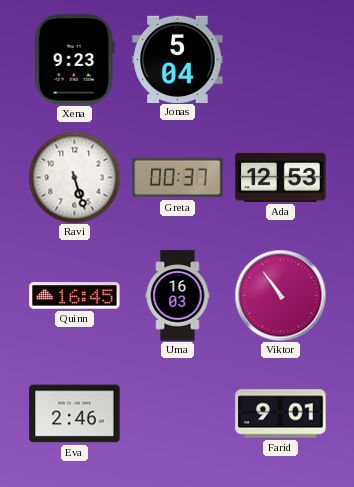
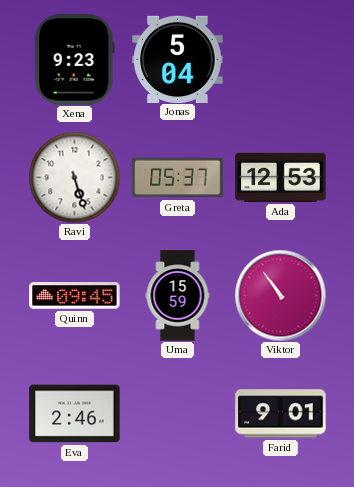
Greta: 00:37 -> 05:37 (178, 178)
Quinn: 16:45 -> 09:45 (75, 296)
Uma: 16:03 -> 15:59 (178, 296)
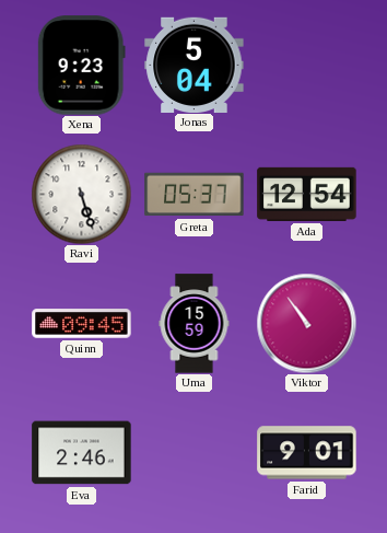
Ada: 12:53 -> 12:54 (307, 194)
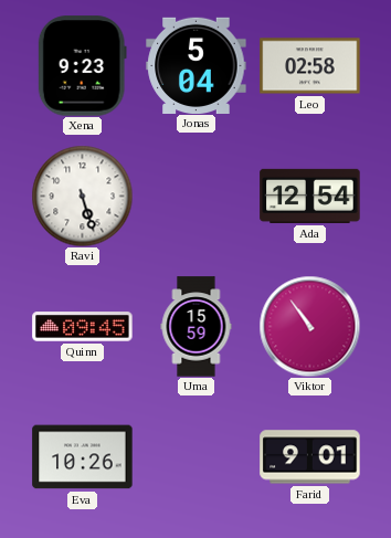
Leo: none -> 02:58 (310, 66)
Greta: 05:37 -> none (195, 195)
Eva: 2:46 -> 10:26 (83, 457)
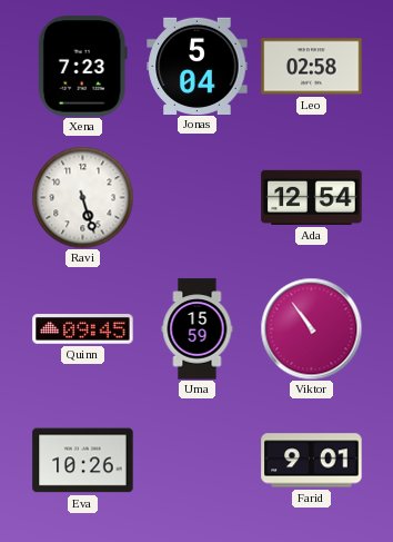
Xena: 9:23 -> 7:23 (82, 67)
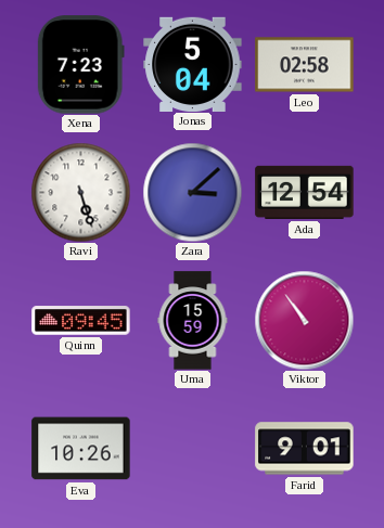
Zara: none -> 3:08 (192, 192)
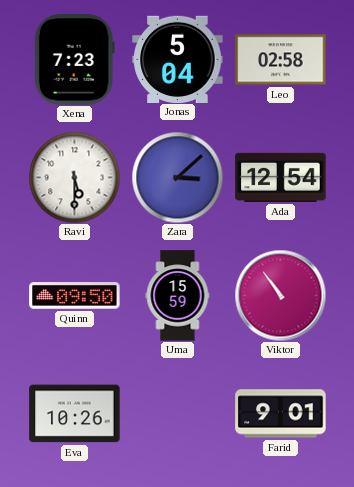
Ravi: 5:27 -> 5:30 (74, 177)
Quinn: 09:45 -> 09:50 (75, 296)
